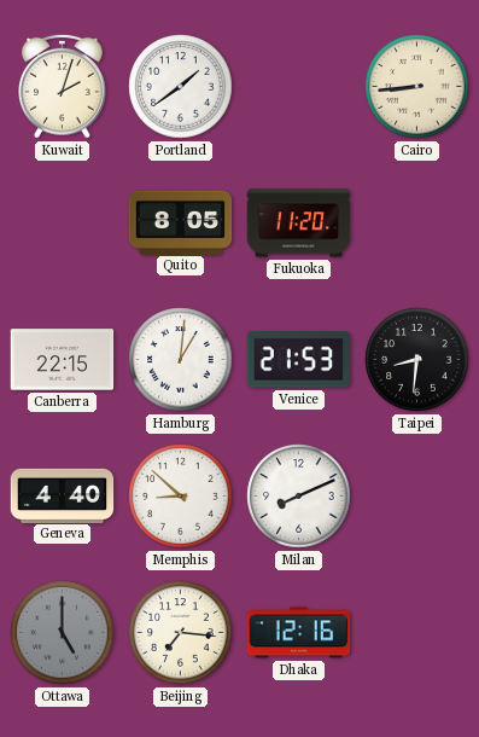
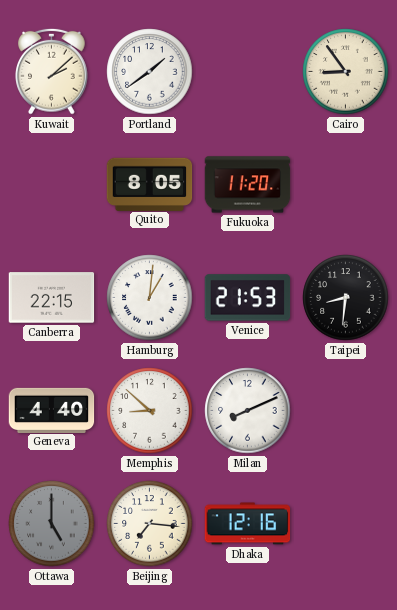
Kuwait: 2:03 -> 2:08 (52, 71)
Cairo: 8:44 -> 8:54 (346, 72)
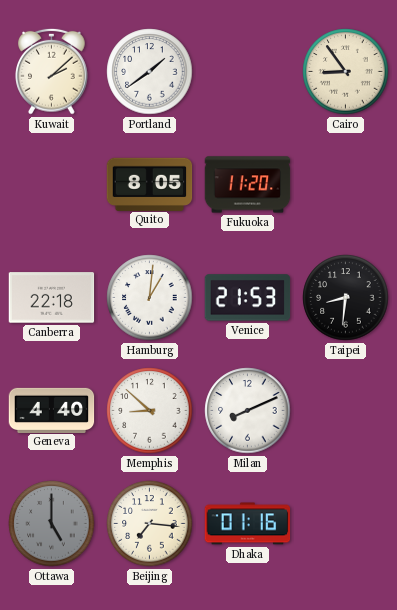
Canberra: 22:15 -> 22:18 (52, 298)
Dhaka: 12:16 -> 01:16 (248, 524)
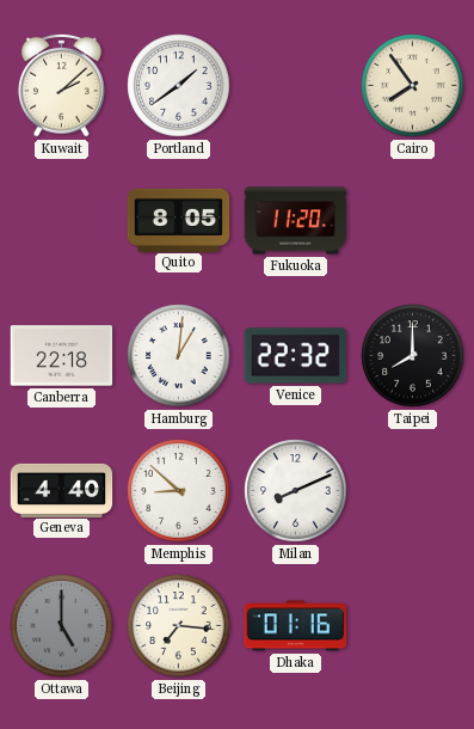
Cairo: 8:54 -> 7:54 (413, 86)
Venice: 21:53 -> 22:32 (296, 356)
Taipei: 8:31 -> 8:00 (413, 356)
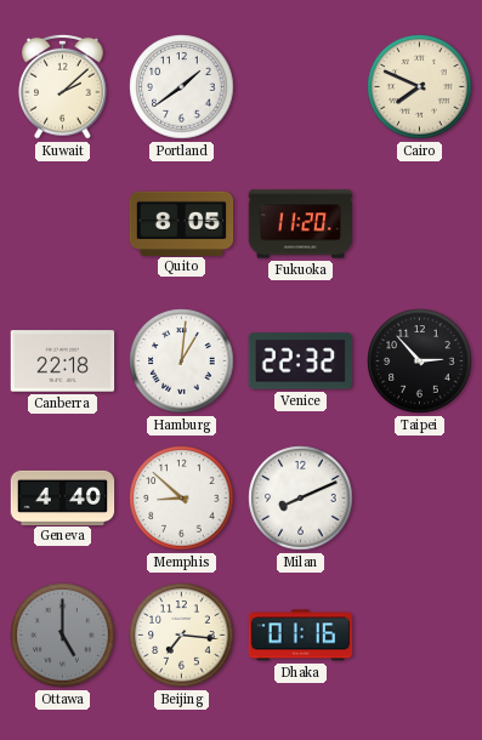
Cairo: 7:54 -> 7:49 (420, 87)
Taipei: 8:00 -> 2:53 (420, 362)
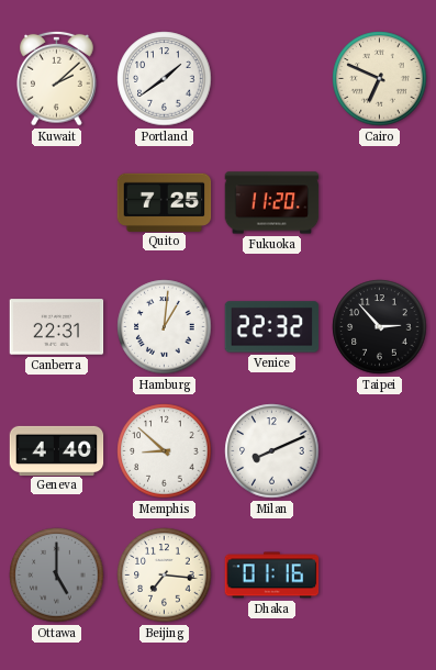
Cairo: 7:49 -> 6:49 (380, 79)
Quito: 8:05 -> 7:25 (165, 202)
Canberra: 22:18 -> 22:31 (57, 327)
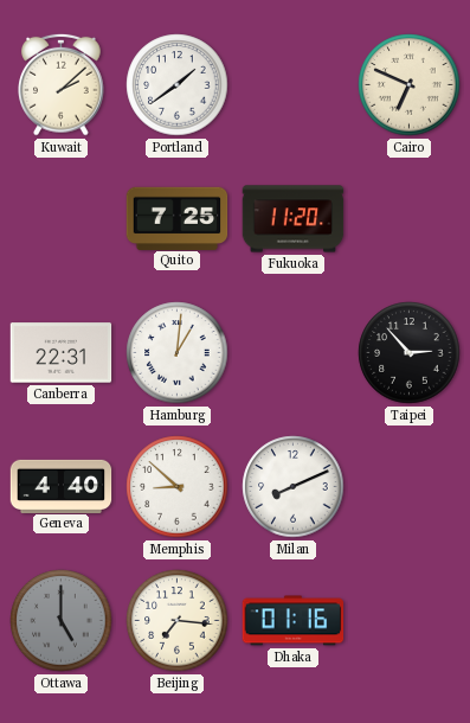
Venice: 22:32 -> none (272, 327)
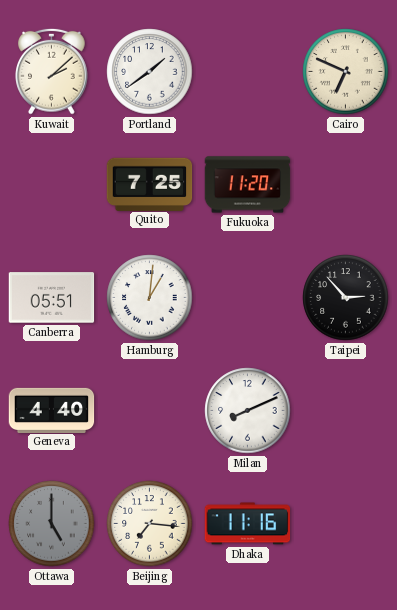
Canberra: 22:31 -> 05:51 (52, 298)
Memphis: 8:52 -> none (178, 487)
Dhaka: 01:16 -> 11:16 (248, 524)
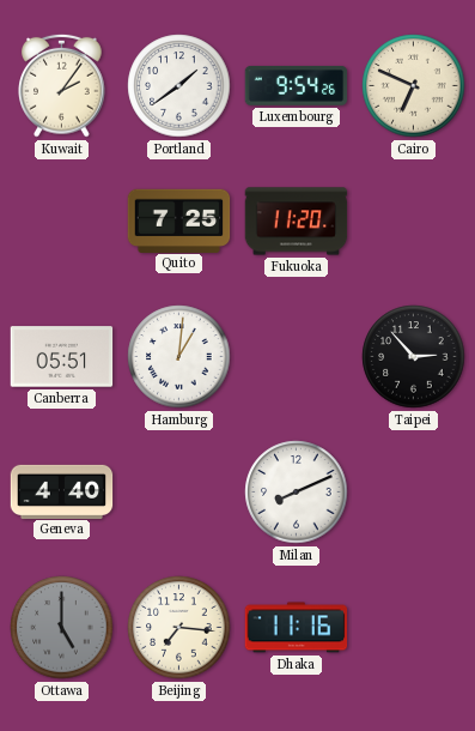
Kuwait: 2:08 -> 2:06 (62, 85)
Luxembourg: none -> 9:54 (297, 85)
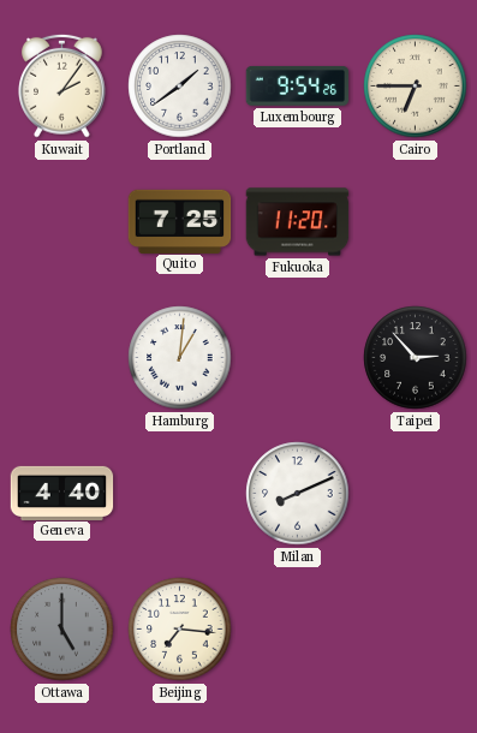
Cairo: 6:49 -> 6:45 (416, 87)
Canberra: 05:51 -> none (62, 357)
Dhaka: 11:16 -> none (297, 628)
